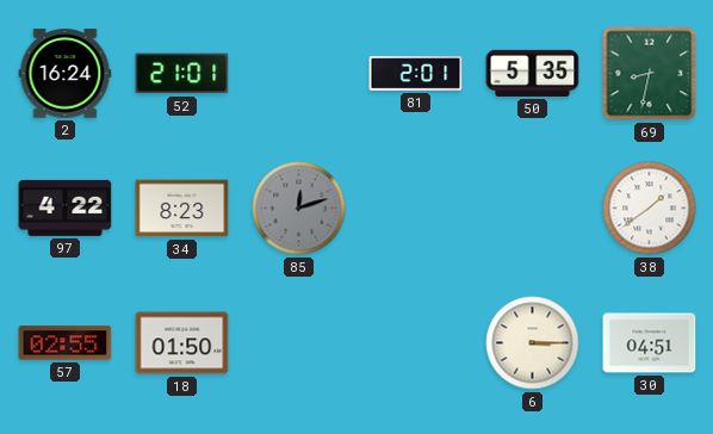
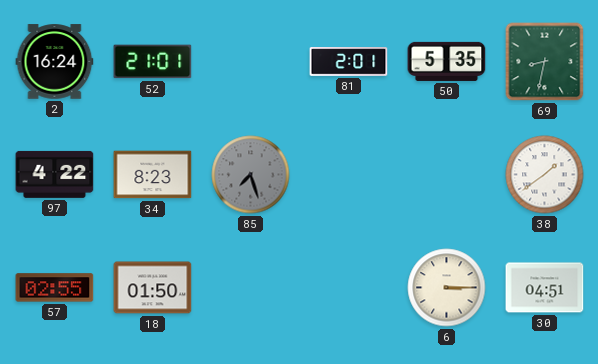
85: 12:12 -> 7:27 (251, 175)
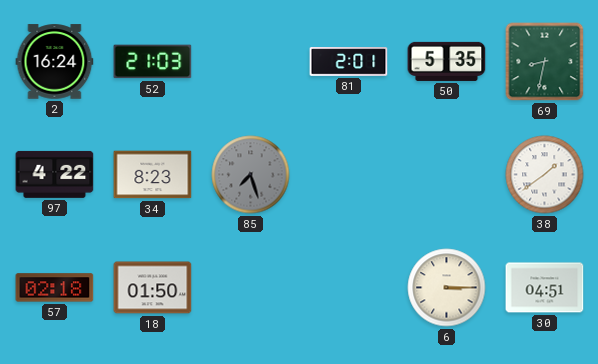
52: 21:01 -> 21:03 (153, 62)
57: 02:55 -> 02:18 (55, 288)
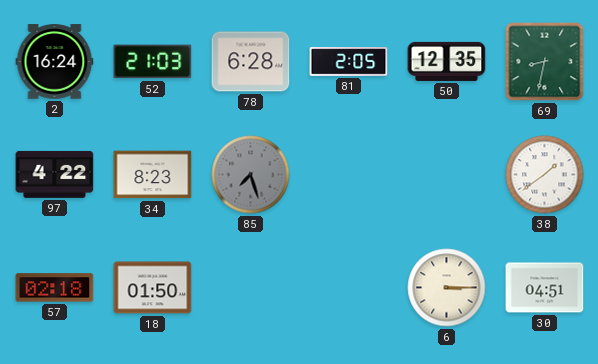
78: none -> 6:28 (251, 62)
81: 2:01 -> 2:05 (349, 62)
50: 5:35 -> 12:35 (447, 61)
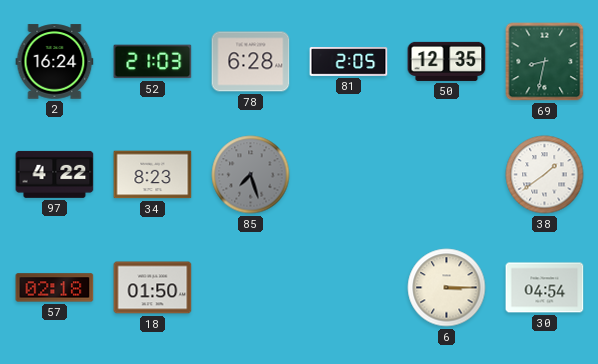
30: 04:51 -> 04:54 (545, 288)
